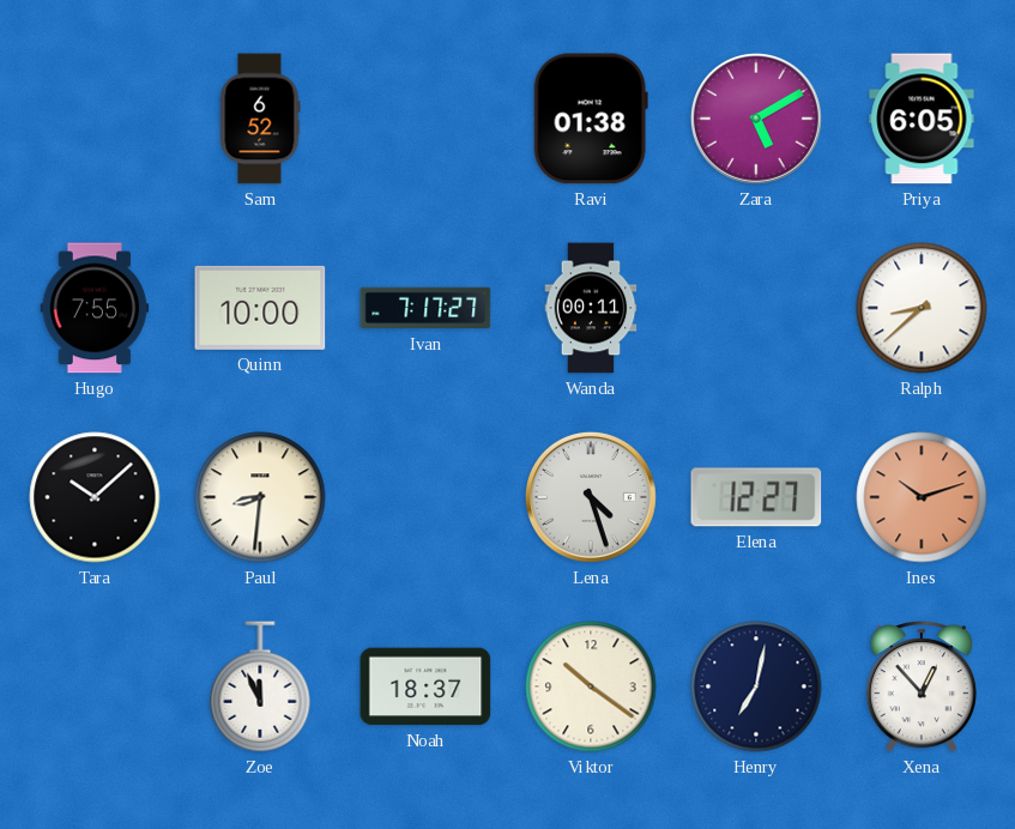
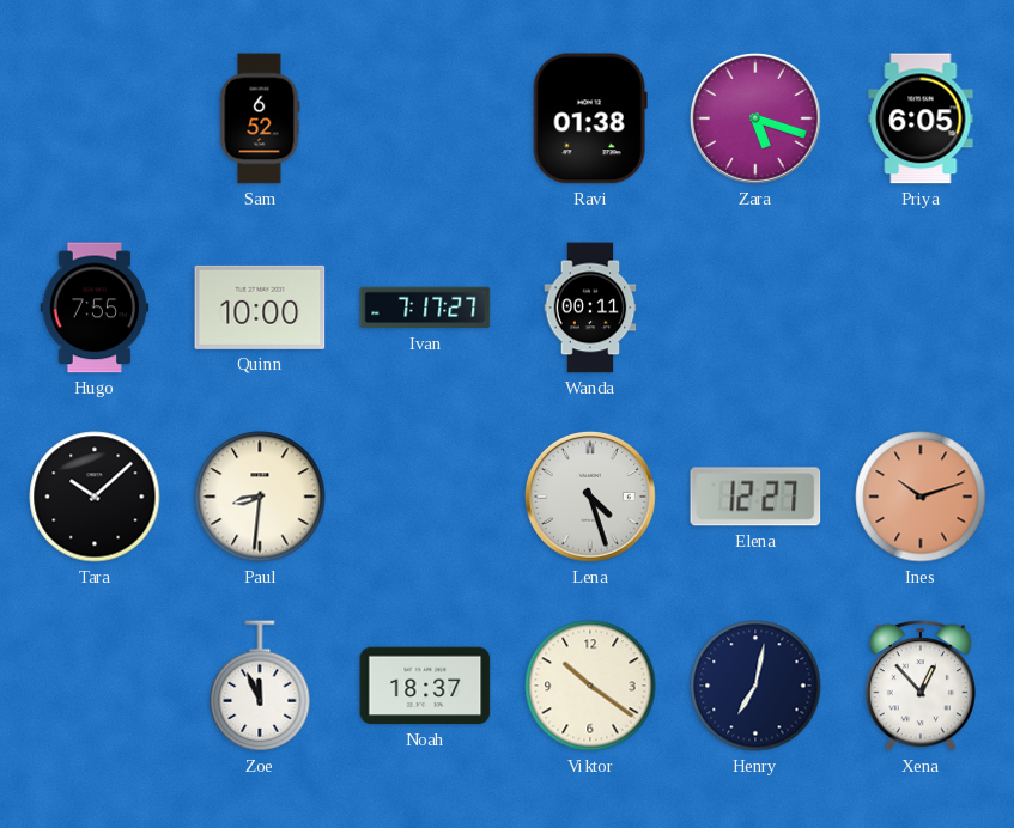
Zara: 5:10 -> 5:18 (755, 118)
Ralph: 8:38 -> none (922, 308)
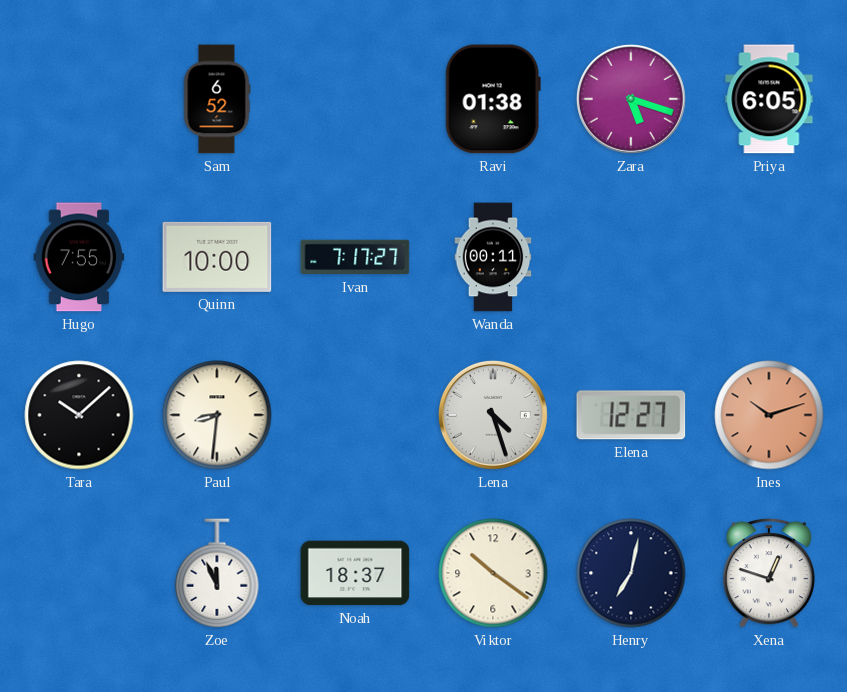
Xena: 12:53 -> 12:48 (769, 573)
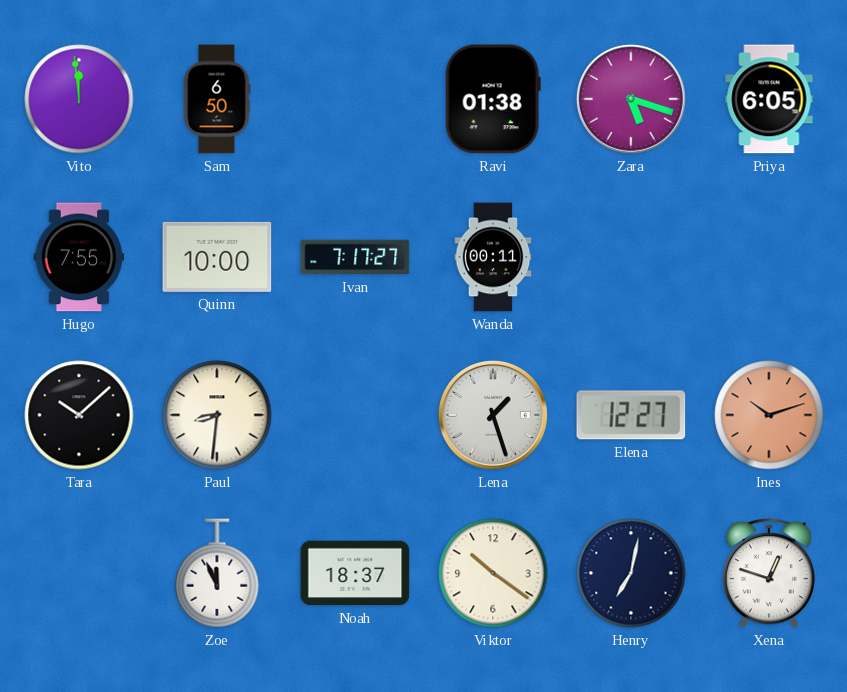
Vito: none -> 11:59 (79, 99)
Sam: 6:52 -> 6:50 (217, 99)
Lena: 4:27 -> 1:27 (493, 415)
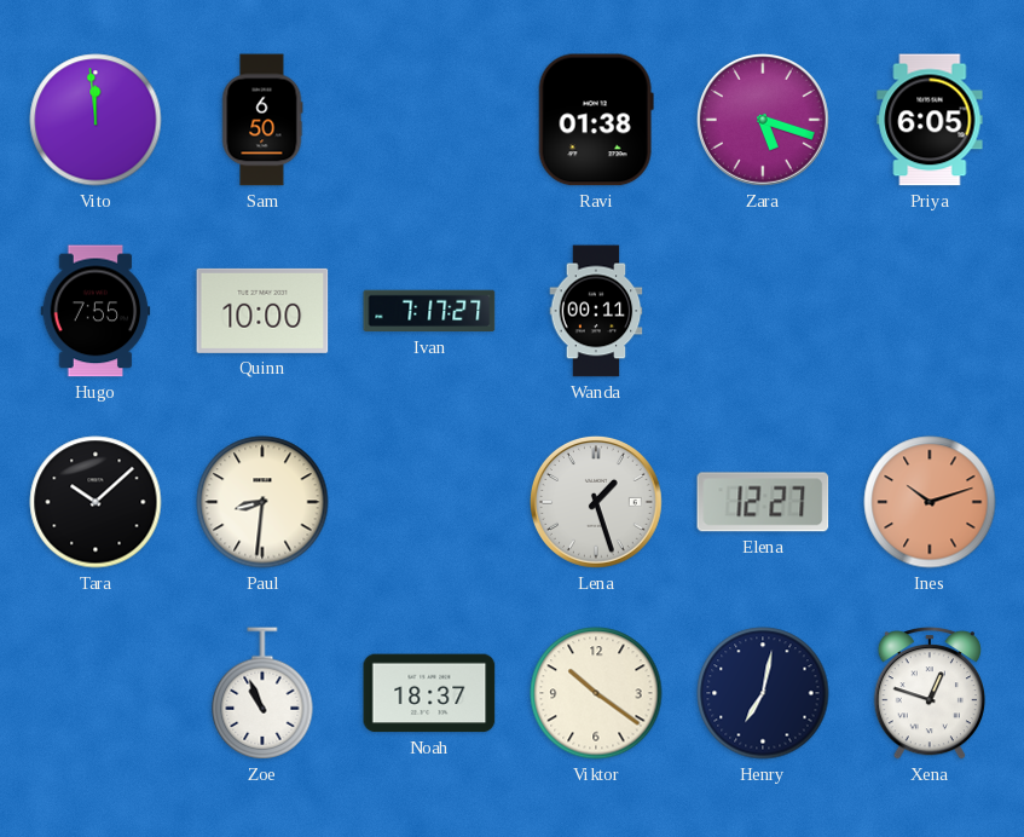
Zoe: 11:56 -> 10:56 (262, 693)
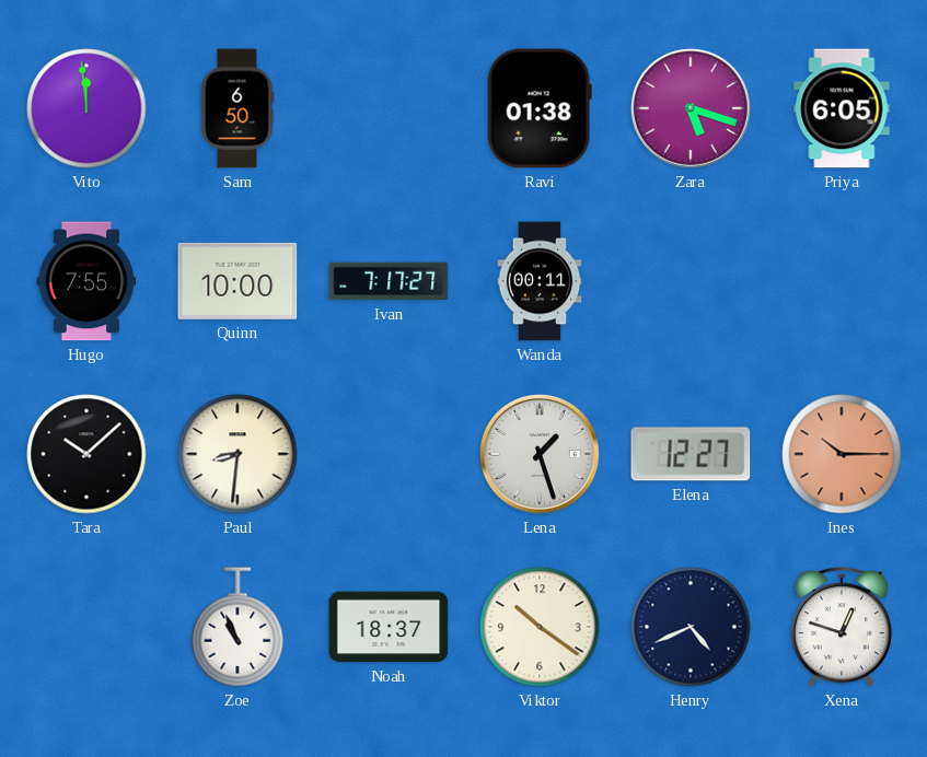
Ines: 10:12 -> 10:15 (842, 454)
Henry: 7:02 -> 4:41 (691, 627)
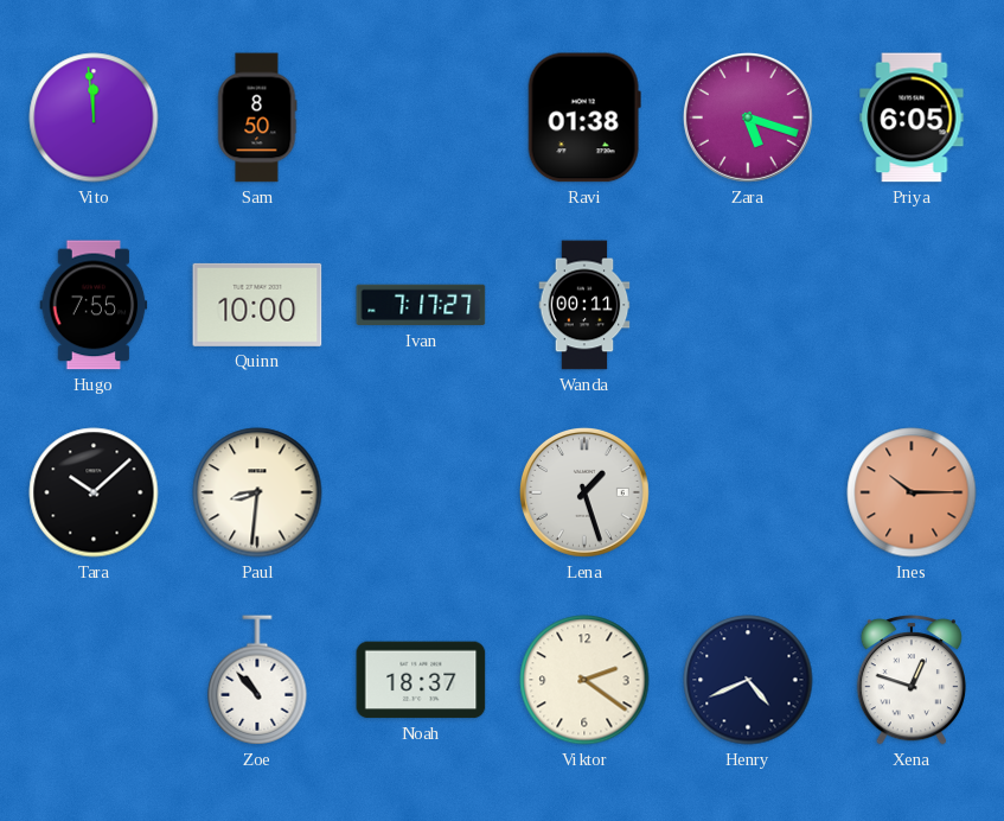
Sam: 6:50 -> 8:50 (257, 117)
Elena: 12:27 -> none (691, 454)
Zoe: 10:56 -> 10:53 (257, 680)
Viktor: 10:21 -> 2:21 (584, 680)
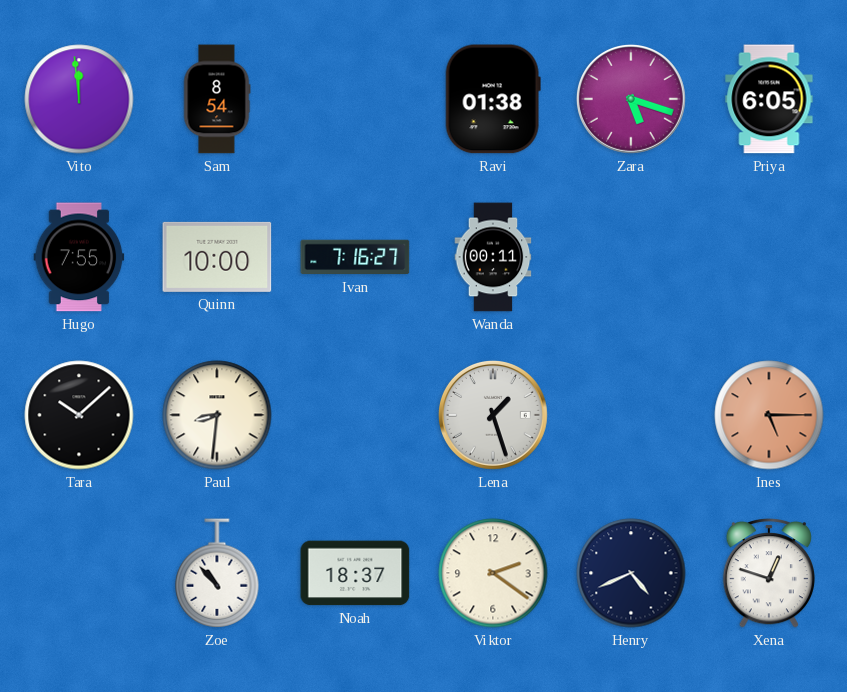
Sam: 8:50 -> 8:54 (217, 99)
Ivan: 7:17 -> 7:16 (355, 257)
Ines: 10:15 -> 5:15 (769, 415)
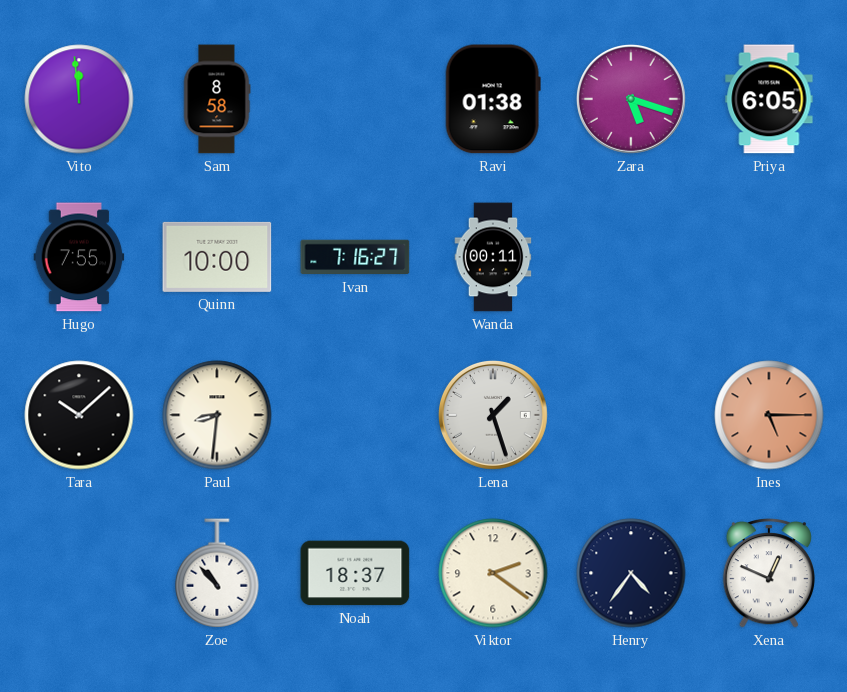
Sam: 8:54 -> 8:58 (217, 99)
Henry: 4:41 -> 4:36 (631, 573)
Xena: 12:48 -> 12:49 (769, 573)
